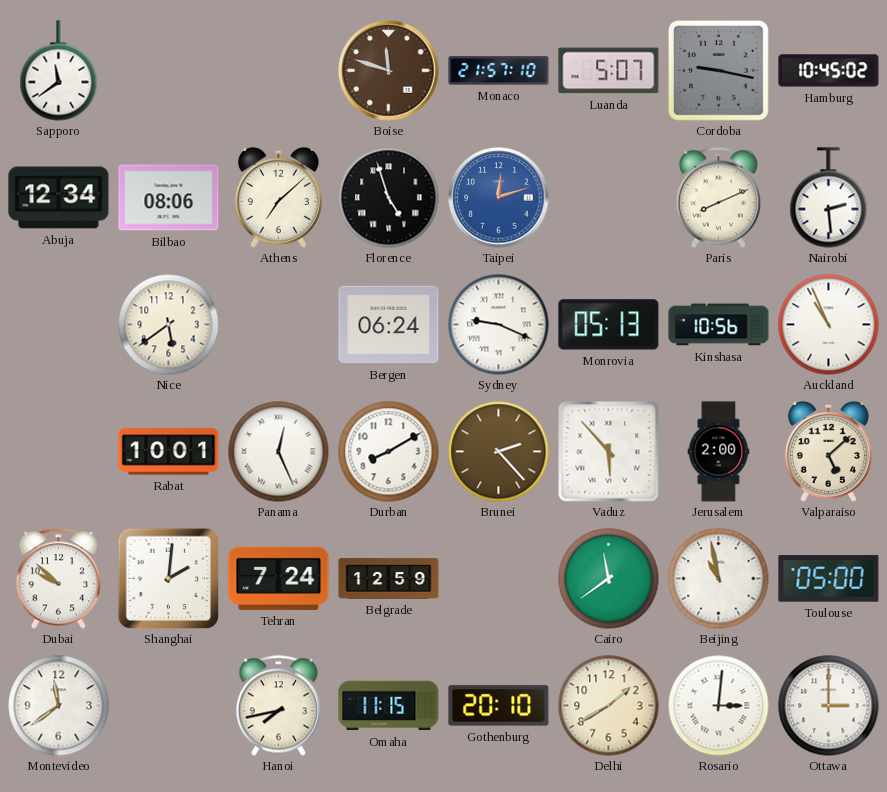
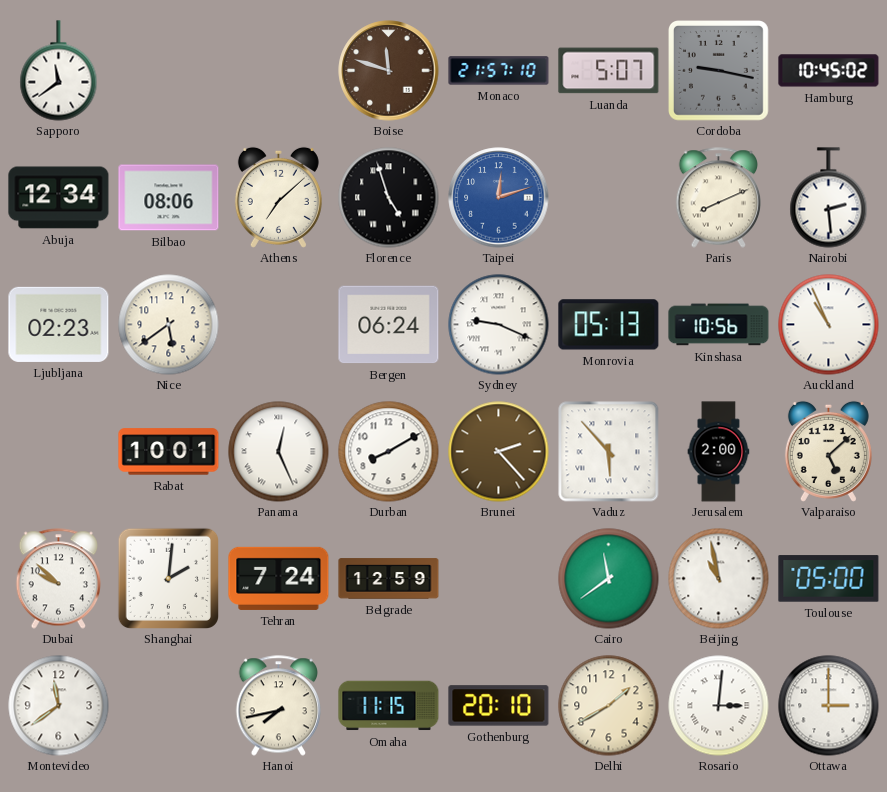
Ljubljana: none -> 02:23 (59, 324)
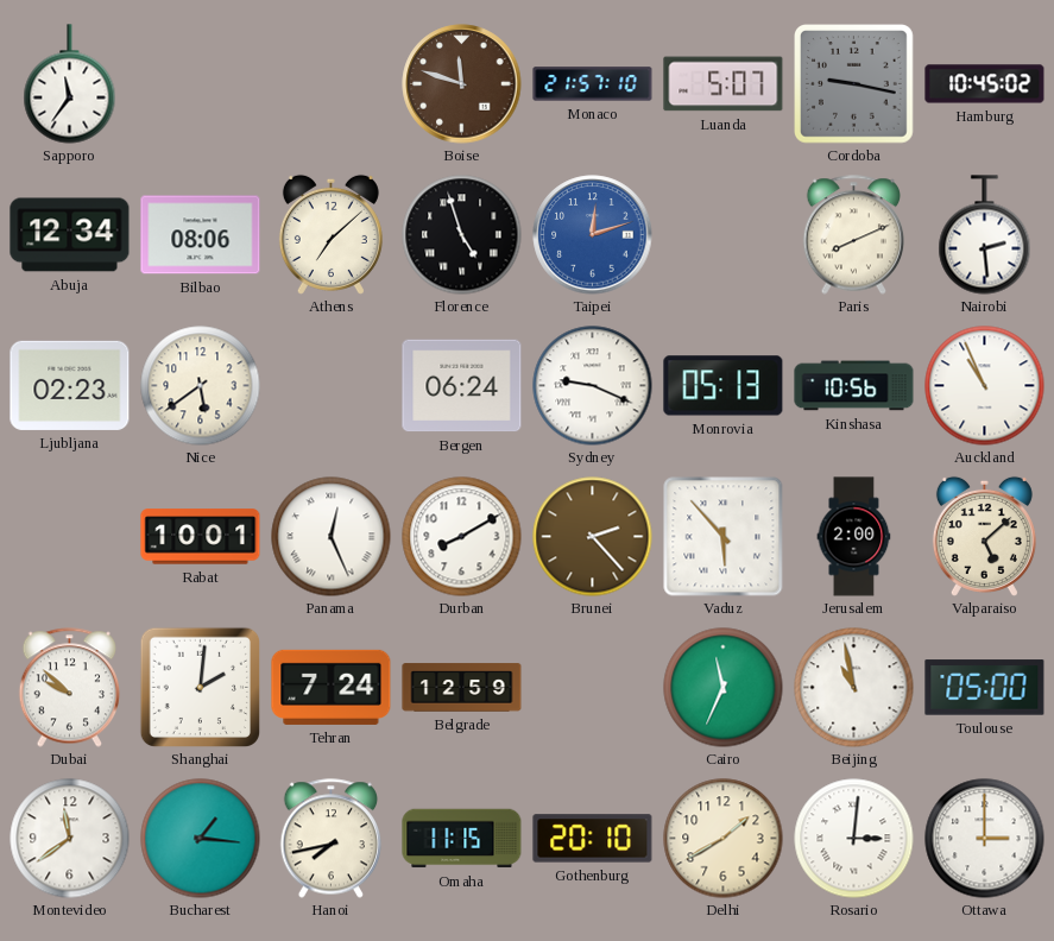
Sapporo: 11:39 -> 11:36 (70, 84)
Cairo: 11:39 -> 11:34 (724, 688)
Bucharest: none -> 1:16 (201, 839)
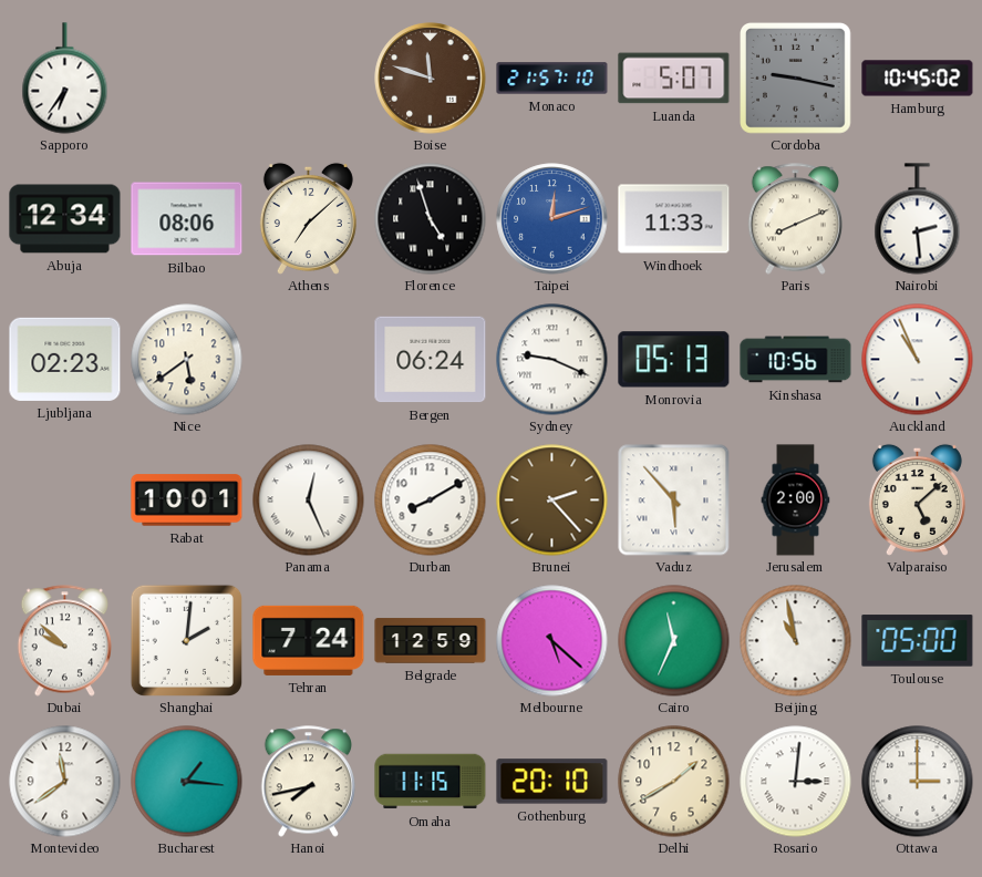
Sapporo: 11:36 -> 6:36 (65, 79)
Windhoek: none -> 11:33 (674, 219)
Melbourne: none -> 5:22 (552, 641)
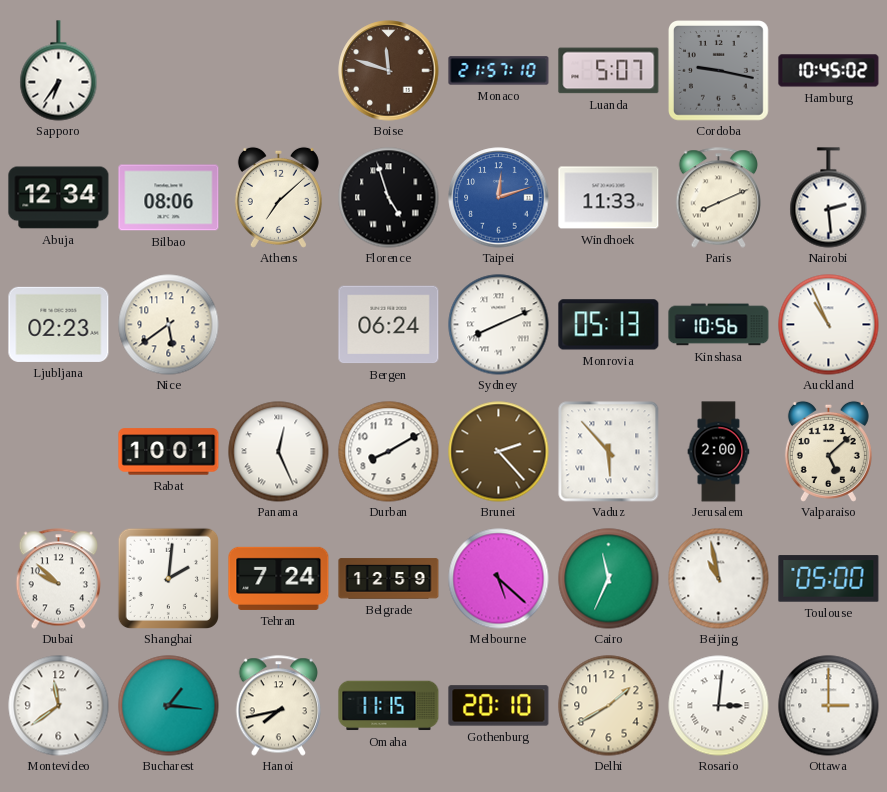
Sydney: 9:19 -> 8:11 (499, 325)
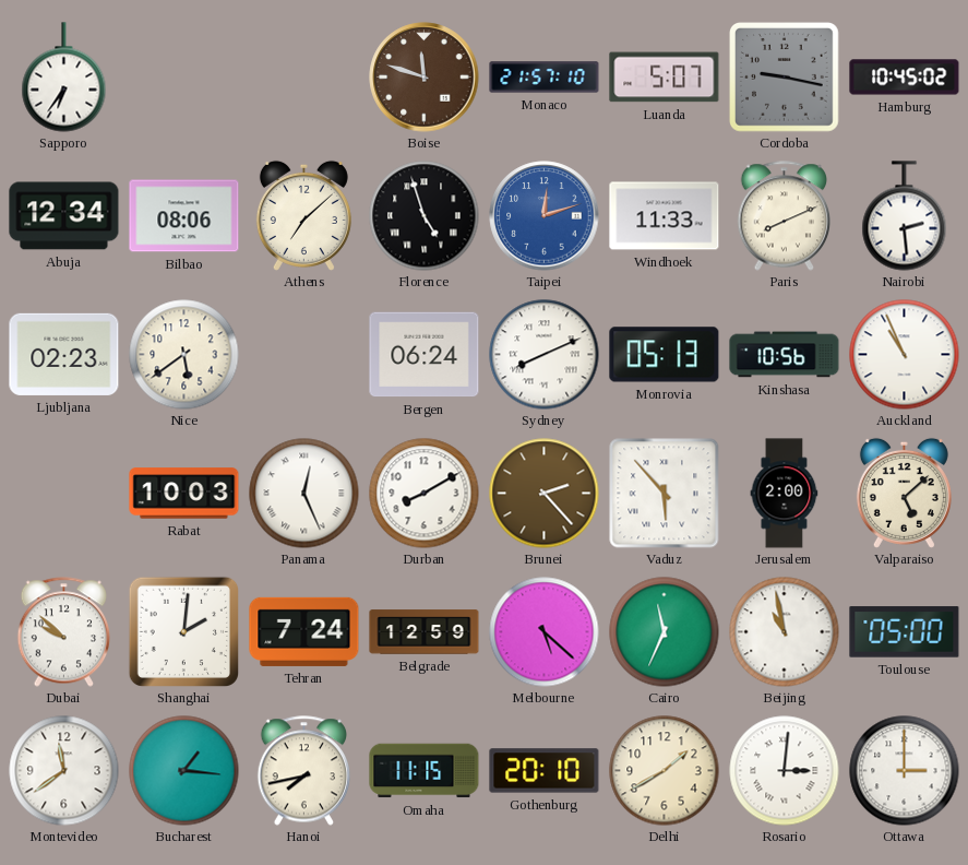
Rabat: 10:01 -> 10:03 (184, 494)
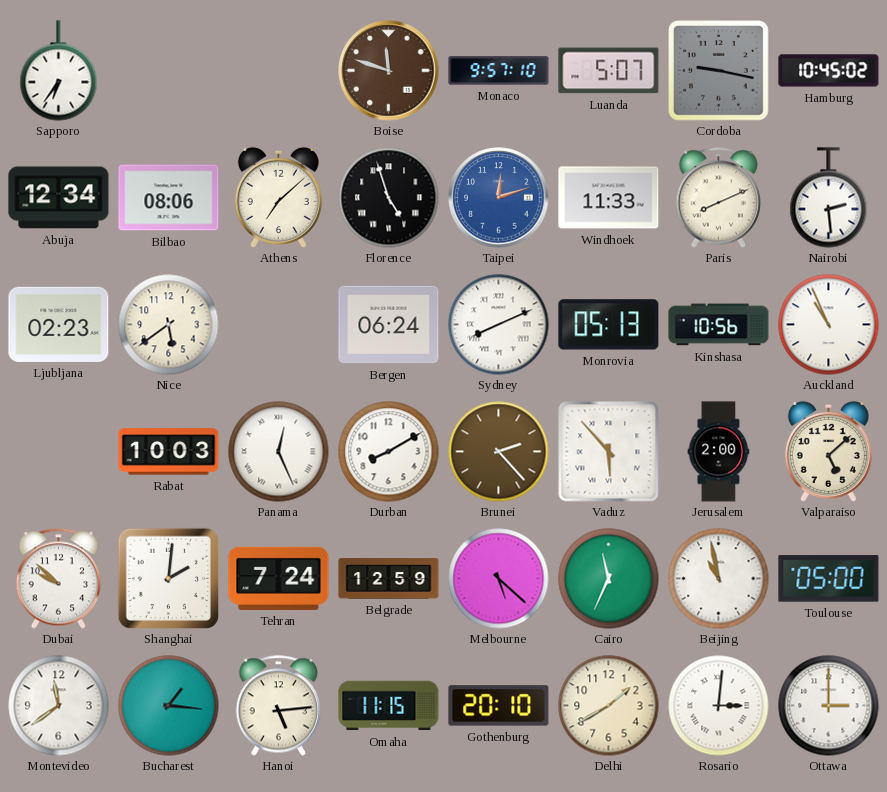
Monaco: 21:57 -> 9:57 (499, 71)
Hanoi: 7:43 -> 5:14 (279, 706)
